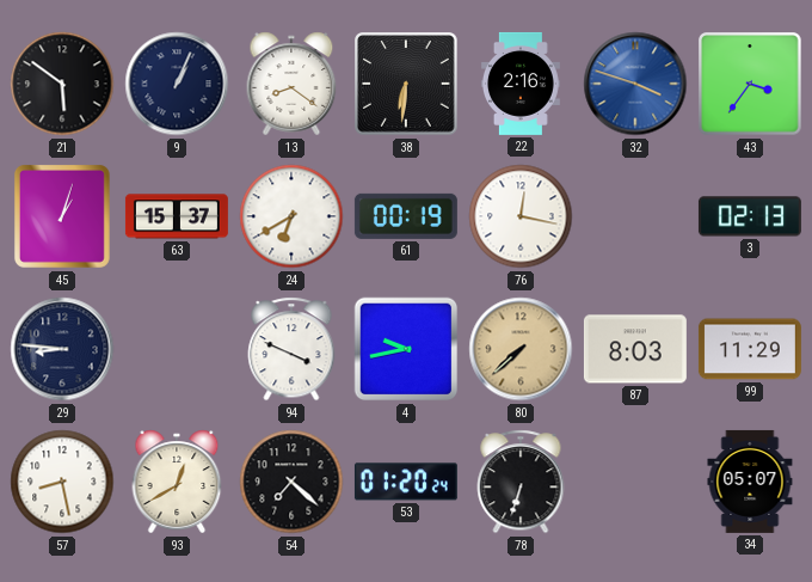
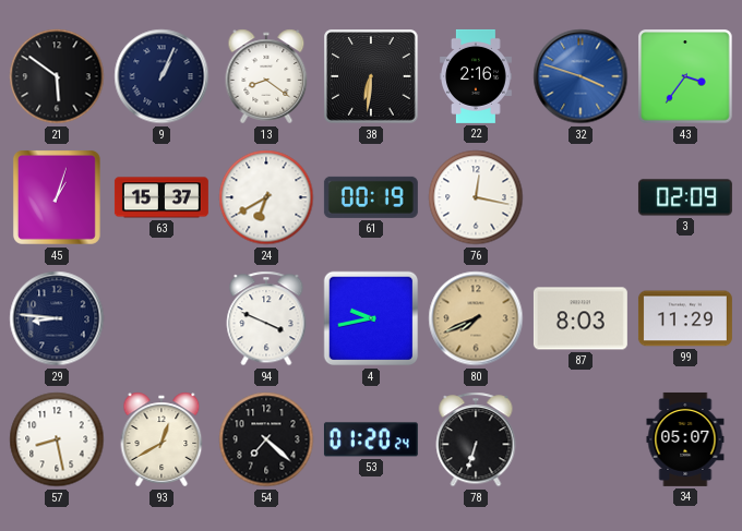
3: 02:13 -> 02:09 (685, 197)
80: 7:38 -> 7:41 (476, 318)
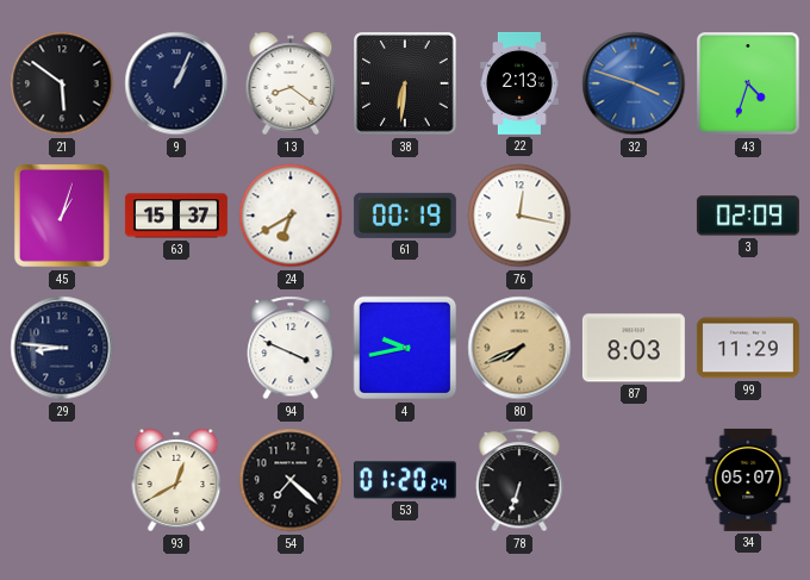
22: 2:16 -> 2:13 (519, 83)
43: 3:36 -> 4:33 (748, 83)
57: 8:28 -> none (57, 439)
